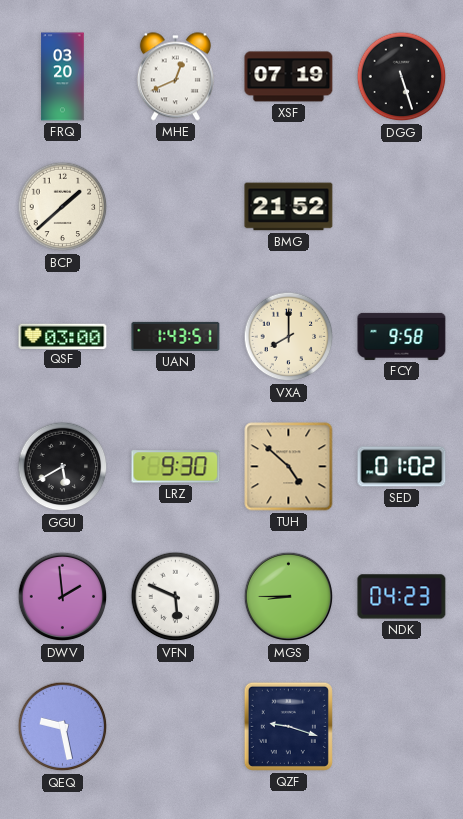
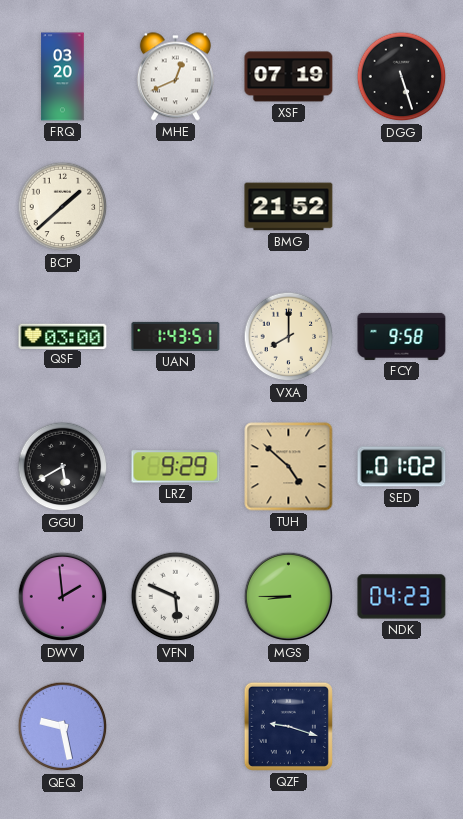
LRZ: 9:30 -> 9:29 (176, 467)
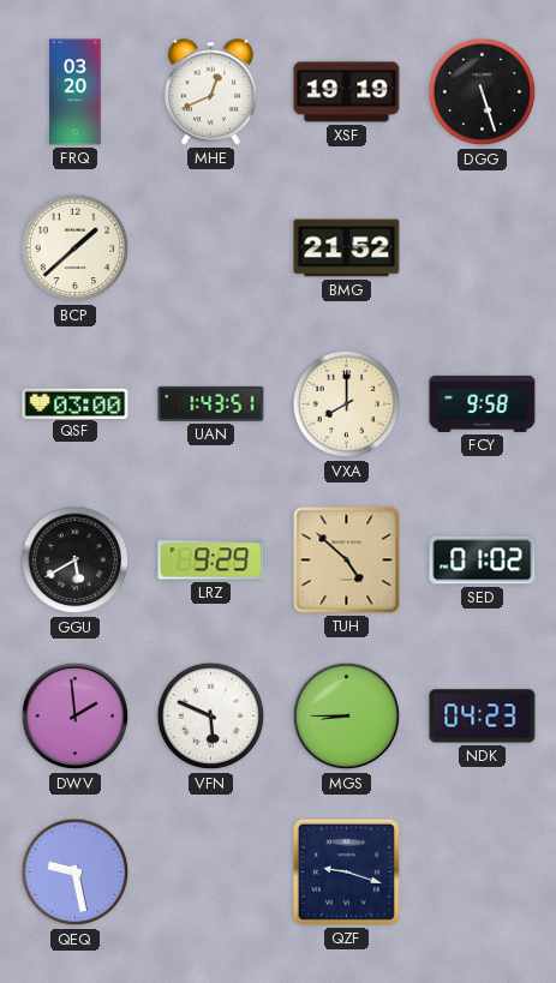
XSF: 07:19 -> 19:19 (347, 92)
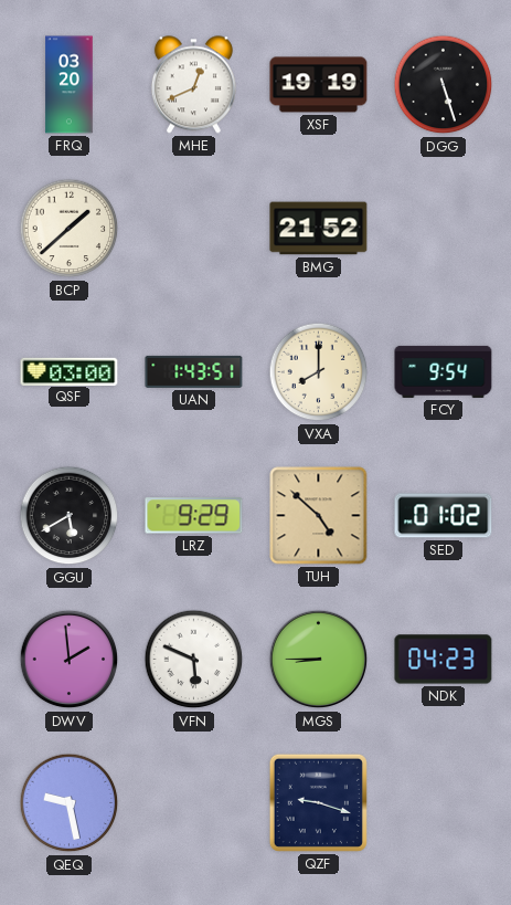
FCY: 9:58 -> 9:54 (444, 371)
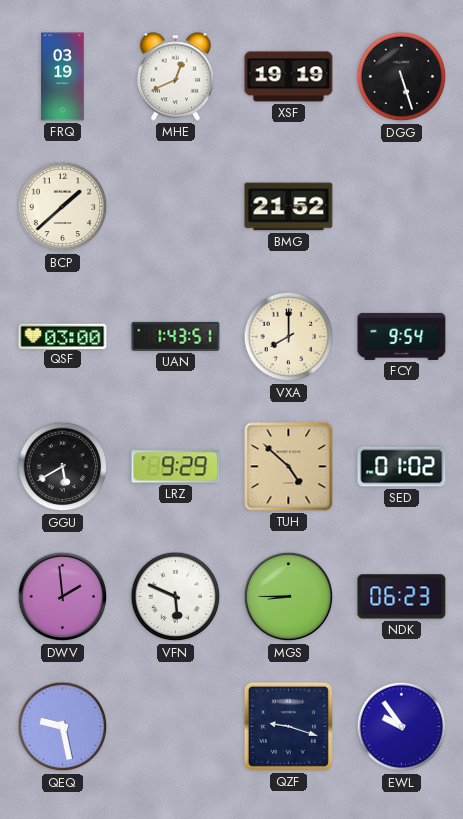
FRQ: 03:20 -> 03:19 (63, 77)
NDK: 04:23 -> 06:23 (402, 597)
EWL: none -> 9:54 (402, 727)
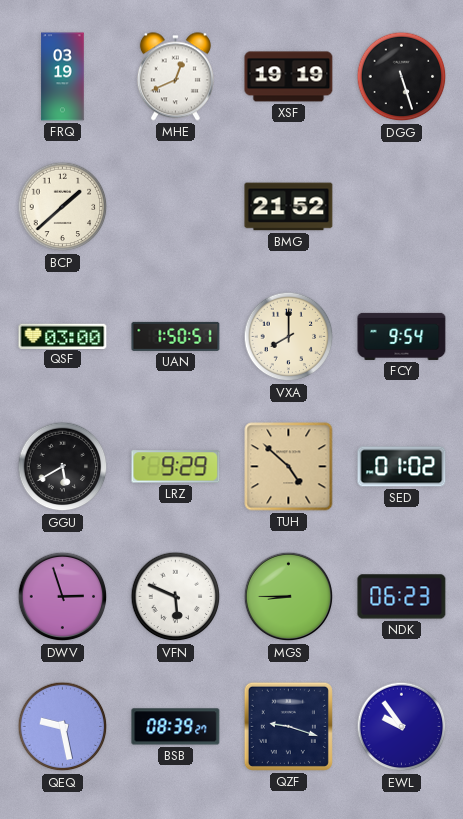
UAN: 1:43 -> 1:50 (176, 336)
DWV: 1:59 -> 2:57 (63, 597)
BSB: none -> 08:39 (176, 727)
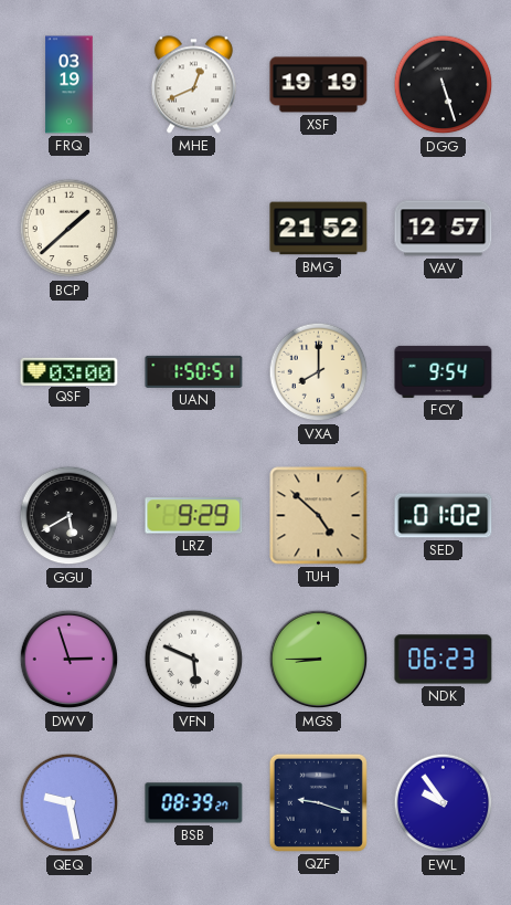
VAV: none -> 12:57 (444, 229)
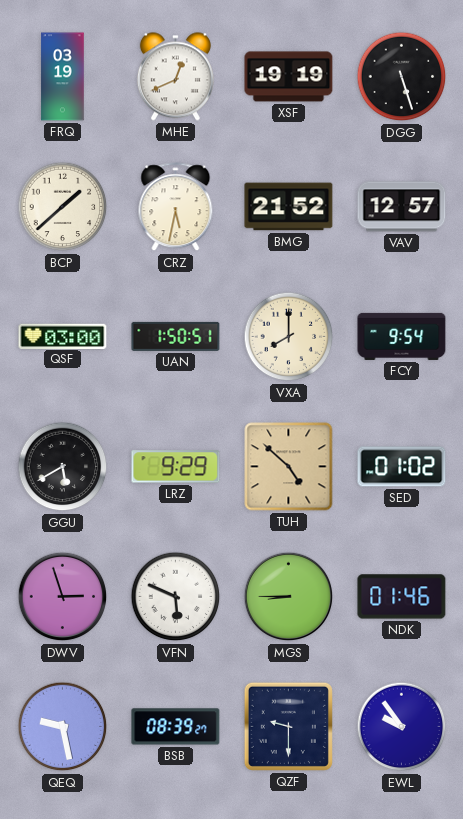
CRZ: none -> 5:32 (176, 207)
NDK: 06:23 -> 01:46 (402, 597)
QZF: 9:18 -> 9:30 (288, 726)
